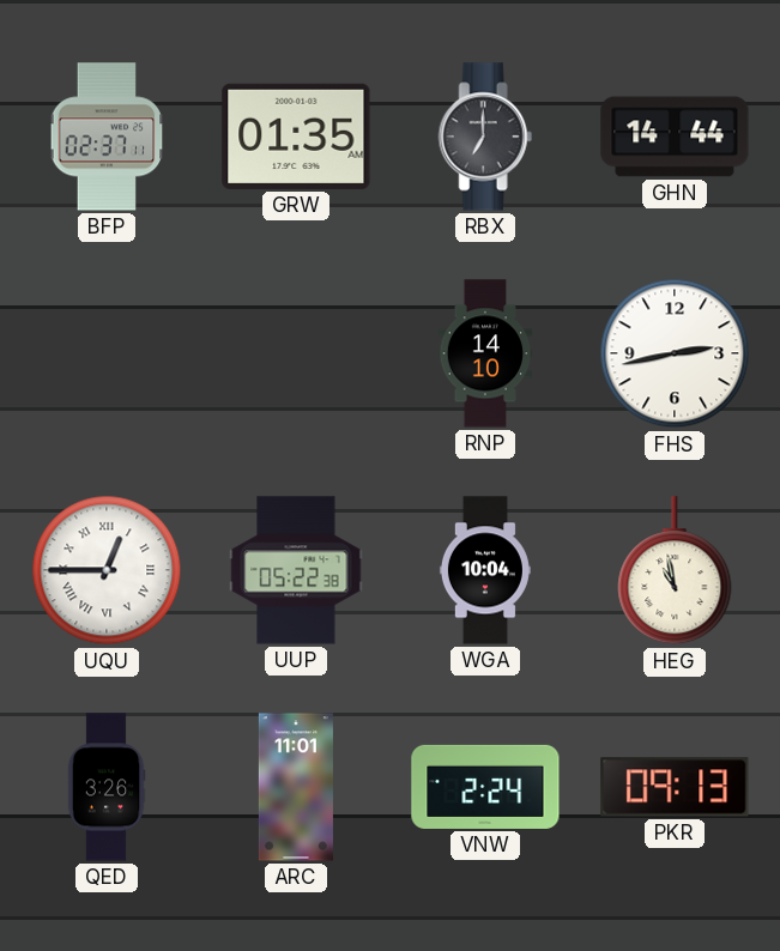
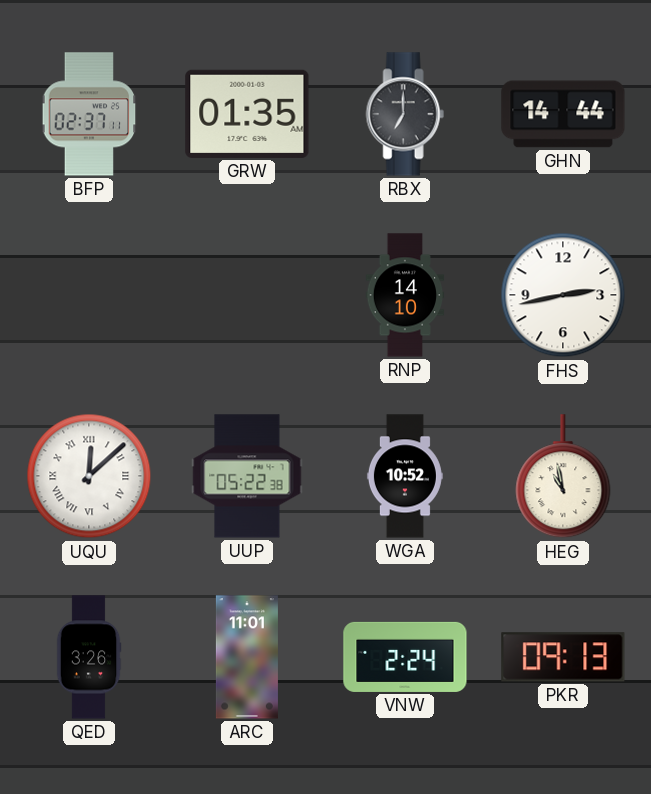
UQU: 12:45 -> 12:08 (89, 476)
WGA: 10:04 -> 10:52 (405, 476)
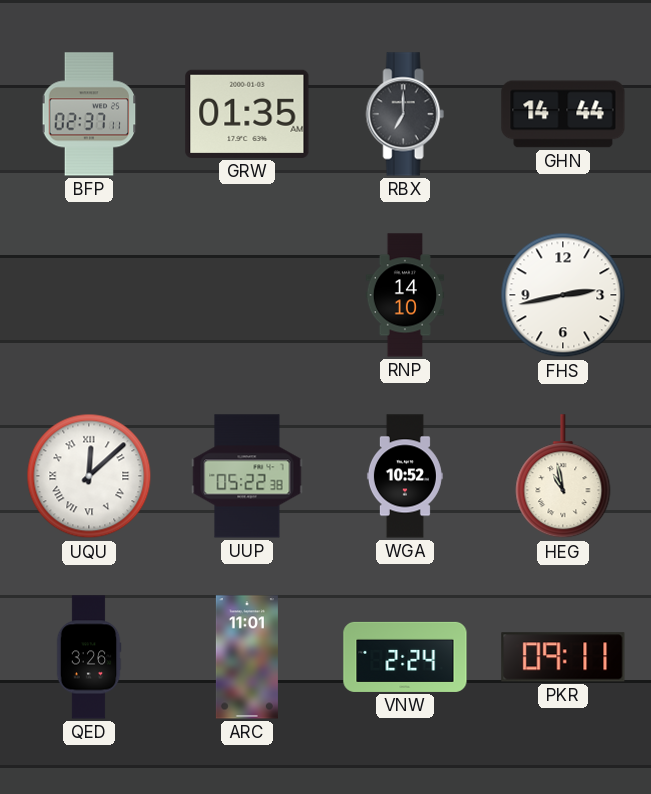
PKR: 09:13 -> 09:11 (563, 657)
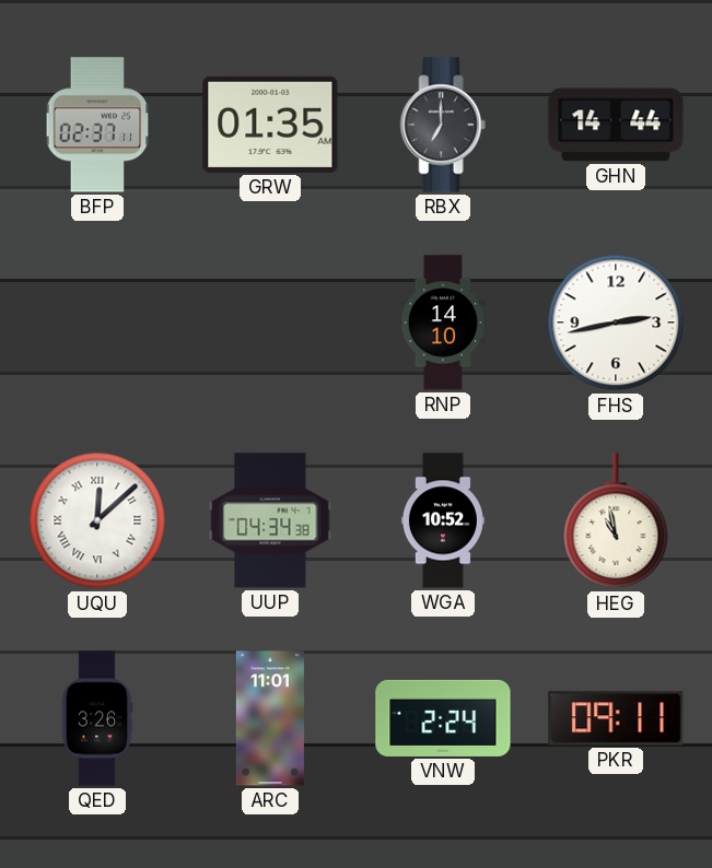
UUP: 05:22 -> 04:34 (270, 520)
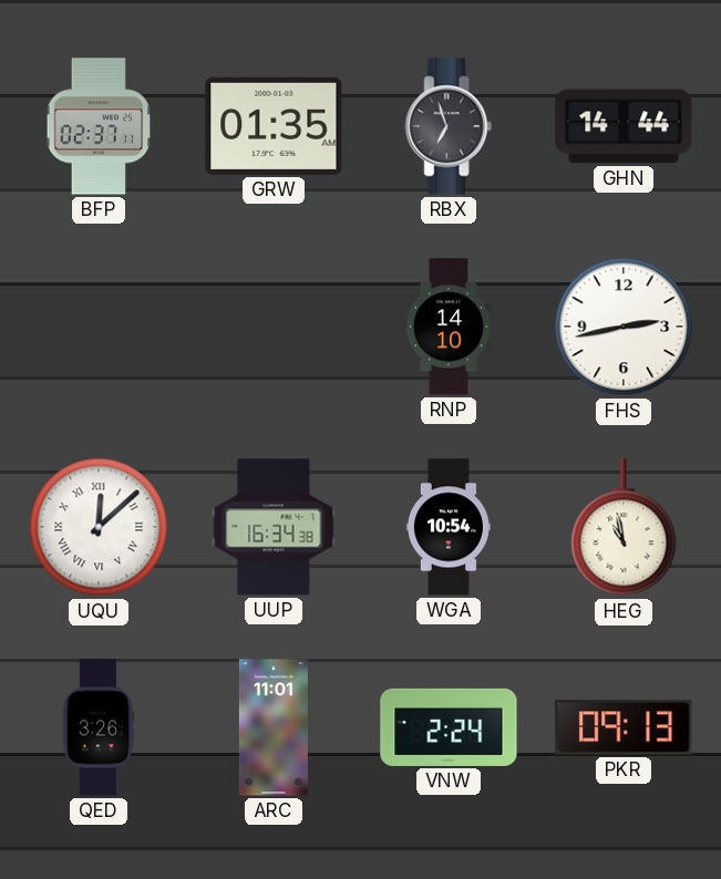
RBX: 7:00 -> 6:57 (449, 126)
UUP: 04:34 -> 16:34 (274, 527)
WGA: 10:52 -> 10:54 (449, 527)
PKR: 09:11 -> 09:13 (624, 727)
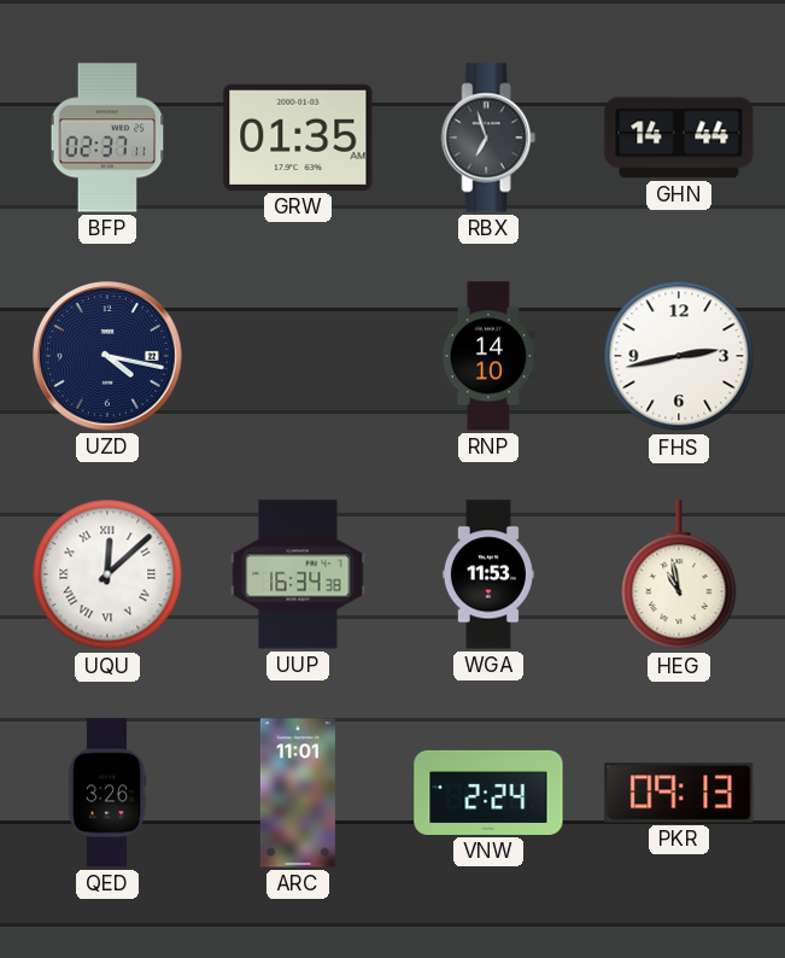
UZD: none -> 4:17 (107, 356)
WGA: 10:54 -> 11:53 (488, 574)
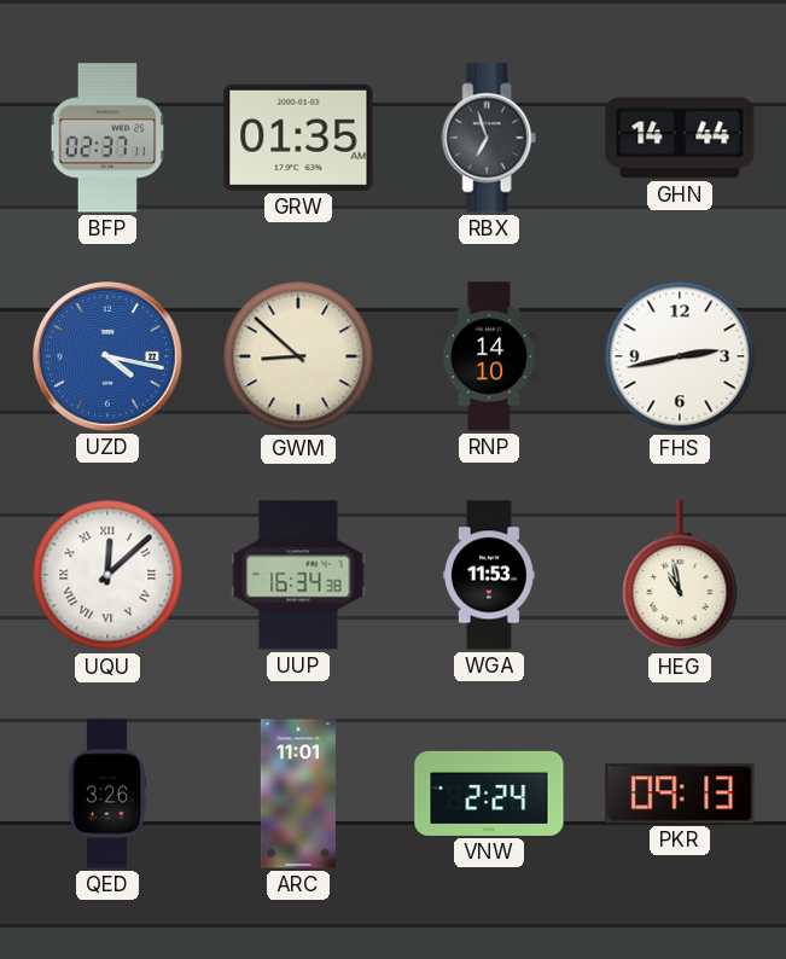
UZD dial: navy -> blue (107, 356)
GWM: none -> 8:52 (298, 356)
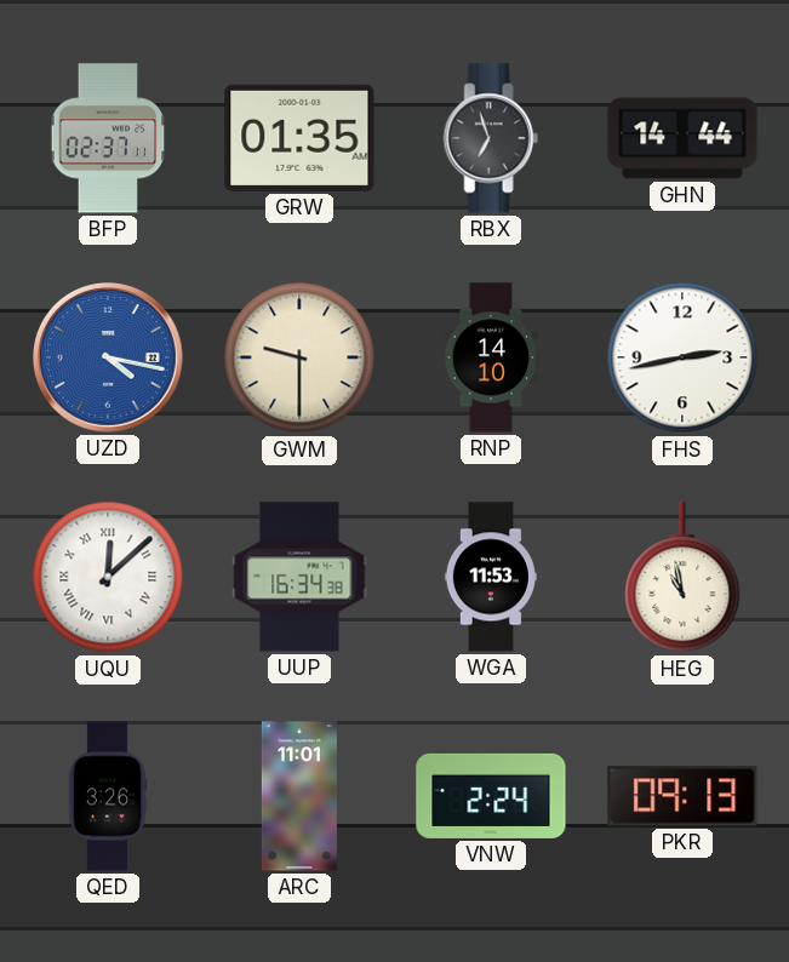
GWM: 8:52 -> 9:30 (299, 357)
